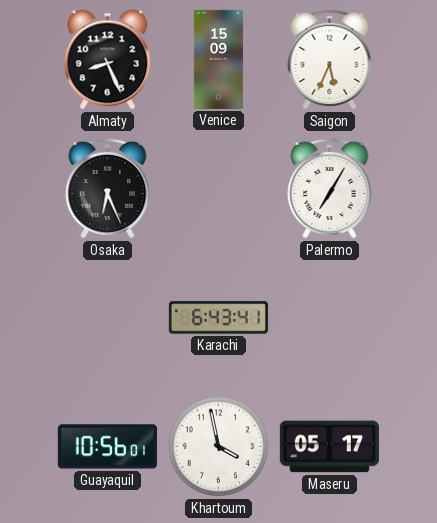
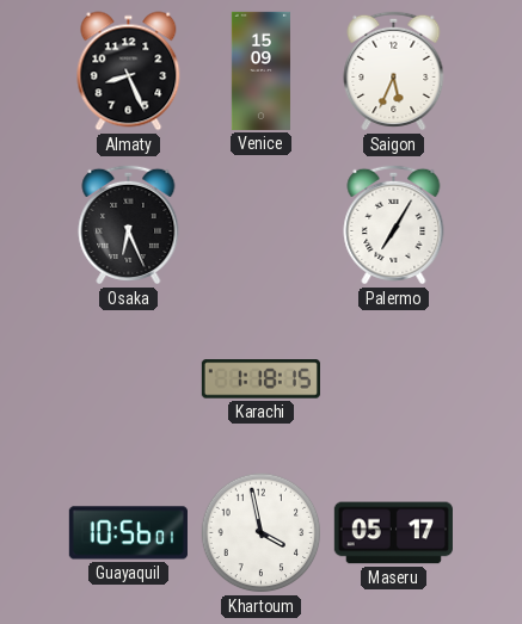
Karachi: 6:43 -> 1:18 (260, 379)
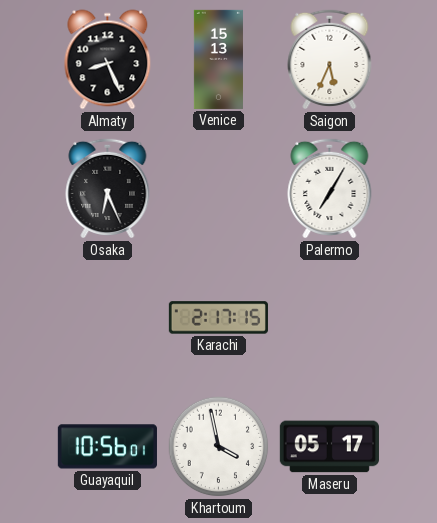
Venice: 15:09 -> 15:13 (218, 59)
Karachi: 1:18 -> 2:17 (218, 318)
